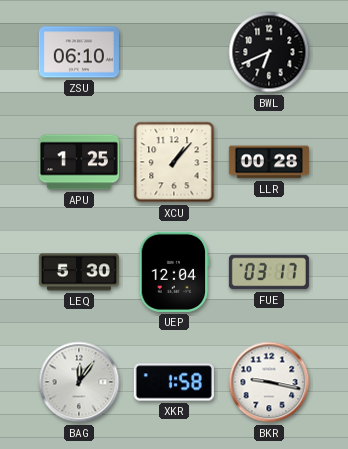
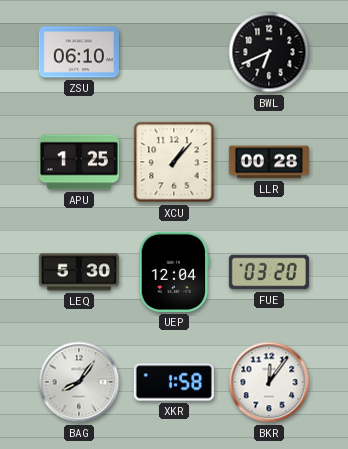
FUE: 03:17 -> 03:20 (269, 272)
BAG: 12:06 -> 8:06 (79, 382)
BKR: 9:17 -> 12:06 (269, 382)
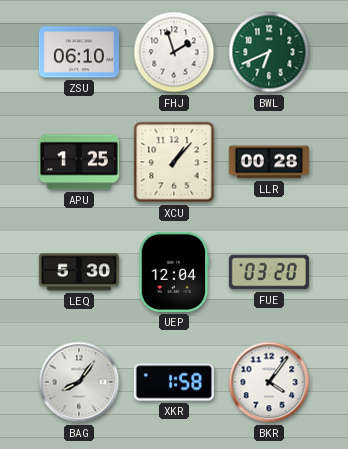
FHJ: none -> 1:57 (174, 52)
BWL dial: black -> green (269, 52)
BKR: 12:06 -> 4:06 (269, 382)
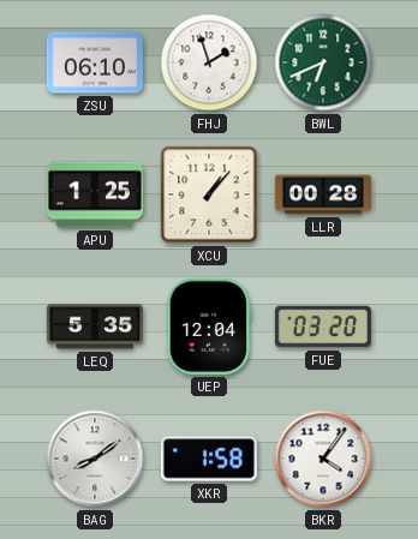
LEQ: 5:30 -> 5:35 (95, 327)
BAG: 8:06 -> 8:09 (95, 459)
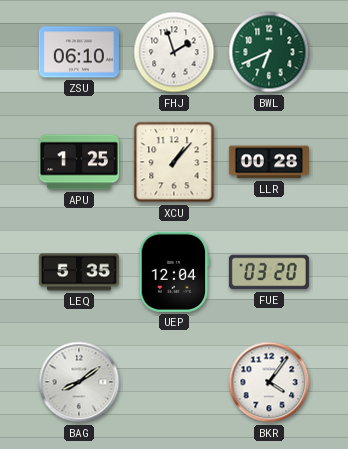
XKR: 1:58 -> none (209, 459)
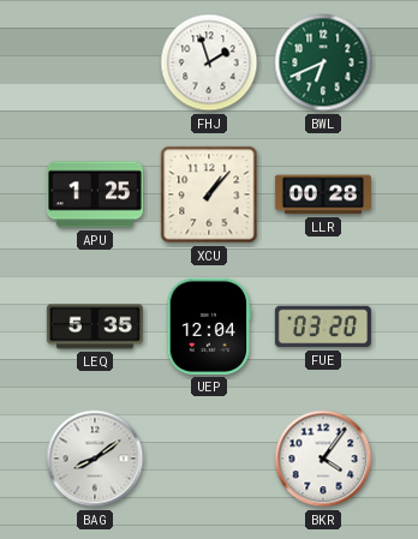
ZSU: 06:10 -> none (79, 52)
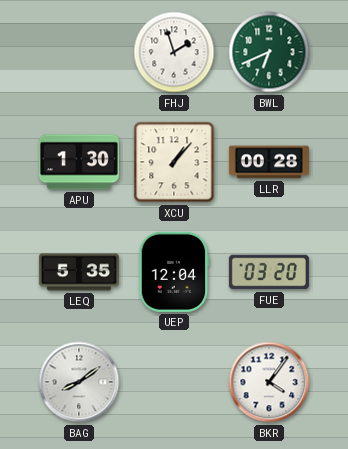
APU: 1:25 -> 1:30 (79, 162)
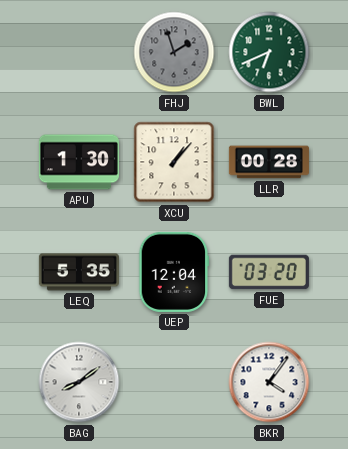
FHJ dial: white -> grey (174, 52)
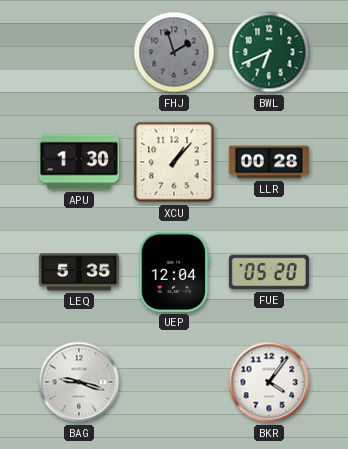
FUE: 03:20 -> 05:20 (269, 272)
BAG: 8:09 -> 9:18 (79, 382)
